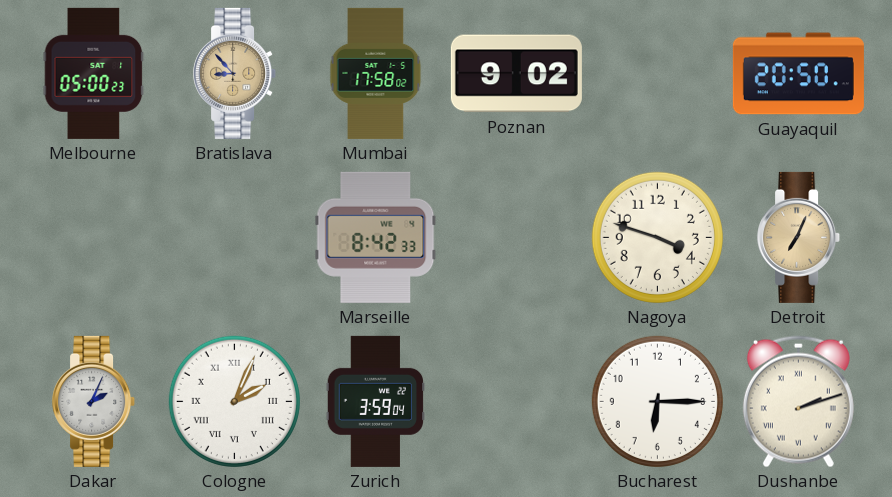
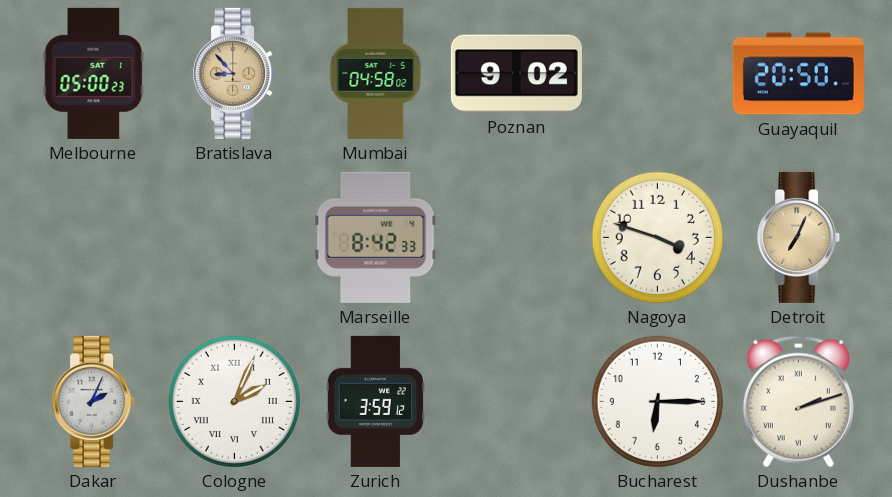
Mumbai: 17:58 -> 04:58 (376, 73)
Zurich: 3:59:04 -> 3:59:12 (376, 401)
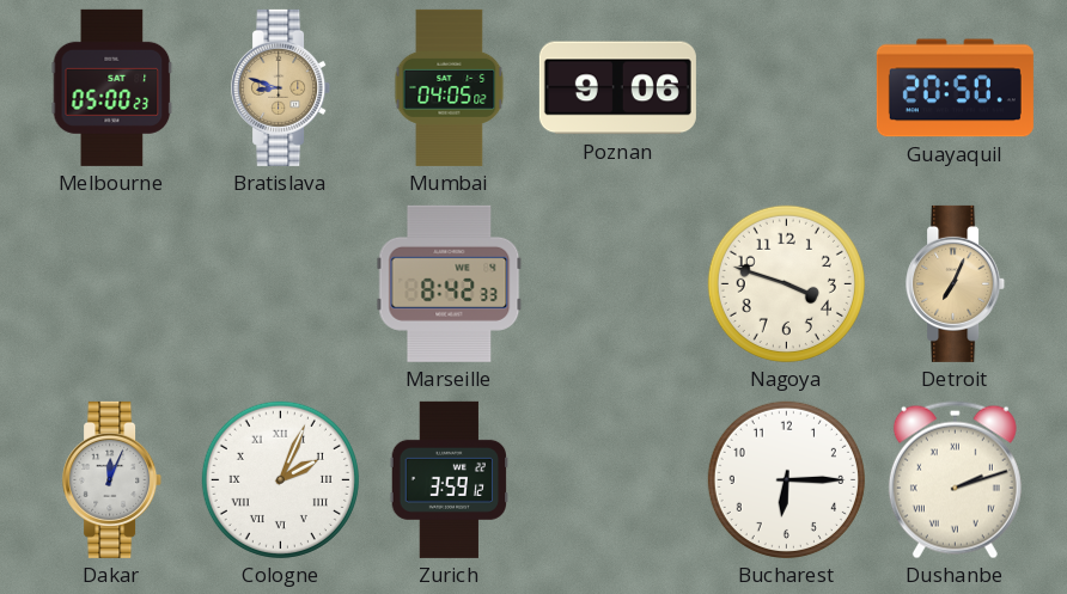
Bratislava: 8:53 -> 8:48 (281, 87)
Mumbai: 04:58 -> 04:05 (450, 87)
Poznan: 9:02 -> 9:06 (617, 88)
Dakar: 2:04 -> 12:04 (112, 479)
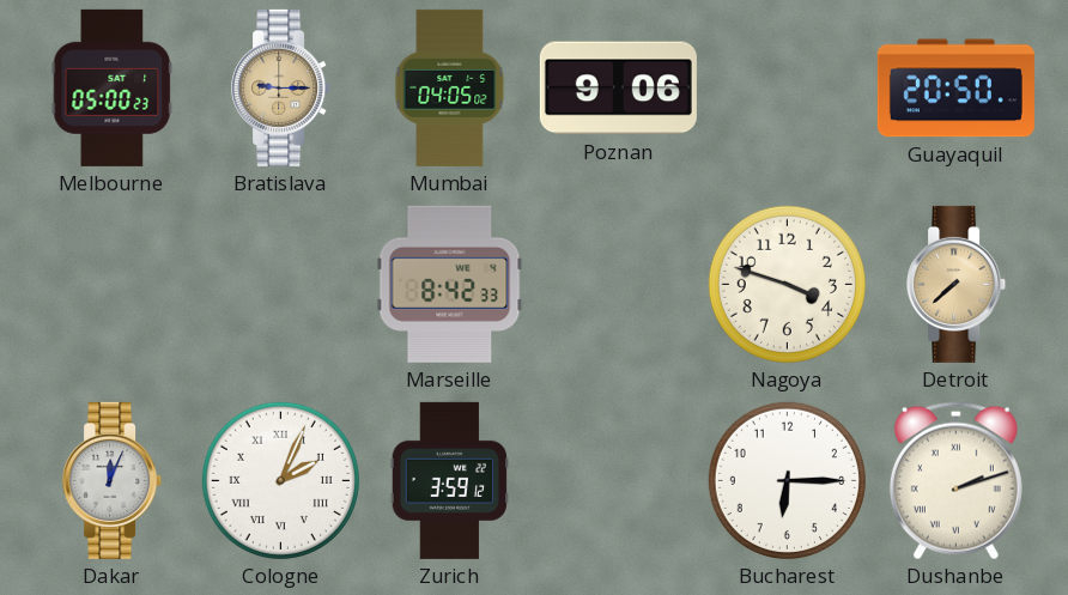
Bratislava: 8:48 -> 9:15 (281, 87)
Detroit: 7:04 -> 7:38 (957, 284)
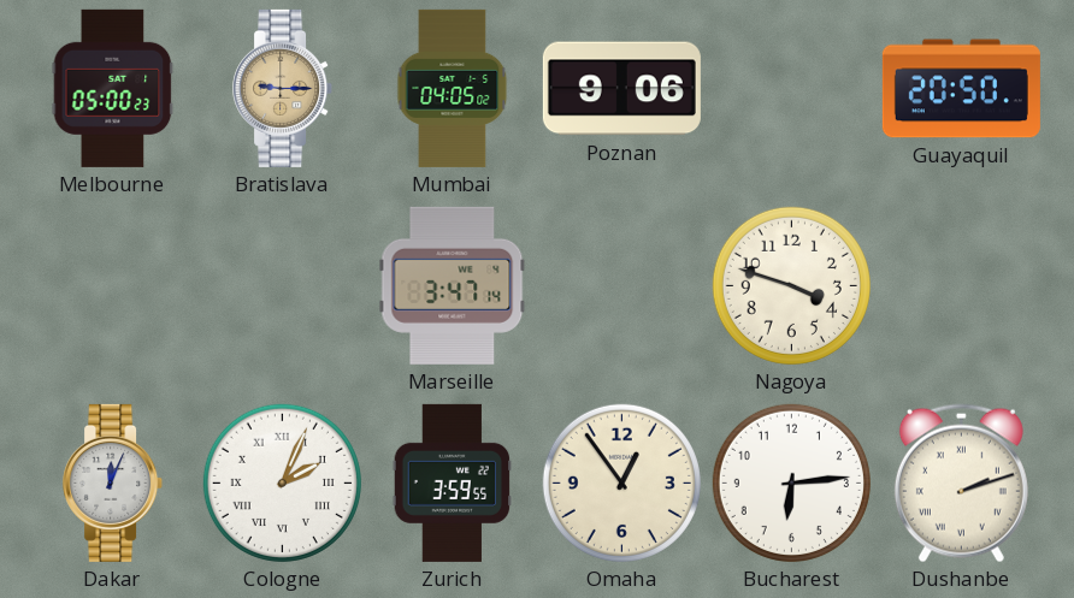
Marseille: 8:42 -> 3:47 (453, 285)
Detroit: 7:38 -> none (957, 284)
Zurich: 3:59:12 -> 3:59:55 (453, 482)
Omaha: none -> 12:54 (621, 482)
Bucharest: 6:15 -> 6:14 (791, 482)
